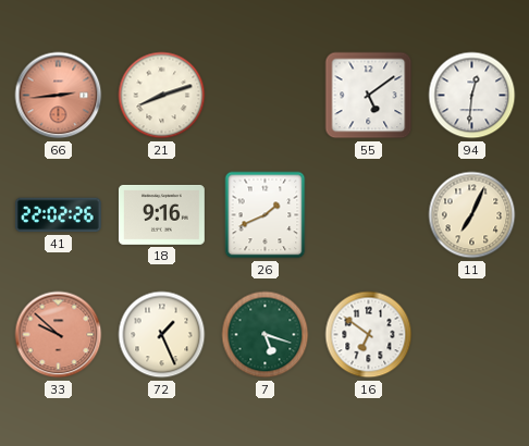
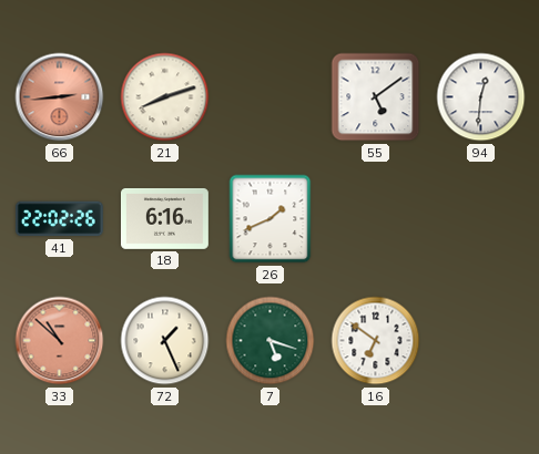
18: 9:16 -> 6:16 (164, 218)
11: 7:04 -> none (472, 215)
33: 9:52 -> 10:52 (60, 341)
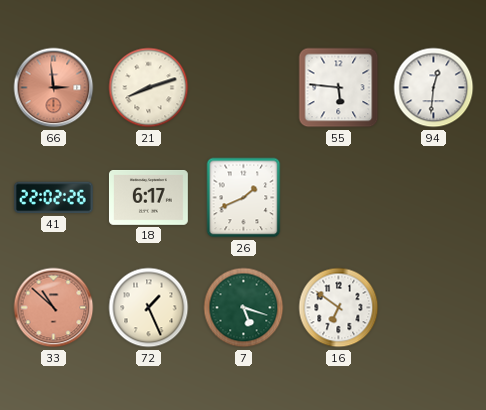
66: 2:44 -> 2:59 (54, 88)
55: 5:09 -> 5:46 (339, 88)
18: 6:16 -> 6:17 (148, 197)
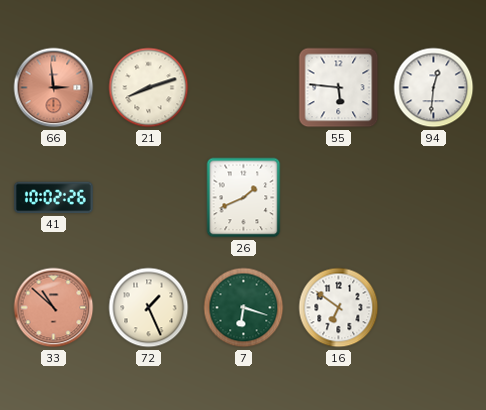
41: 22:02 -> 10:02 (53, 198)
18: 6:17 -> none (148, 197)
7: 5:18 -> 6:18 (244, 308)
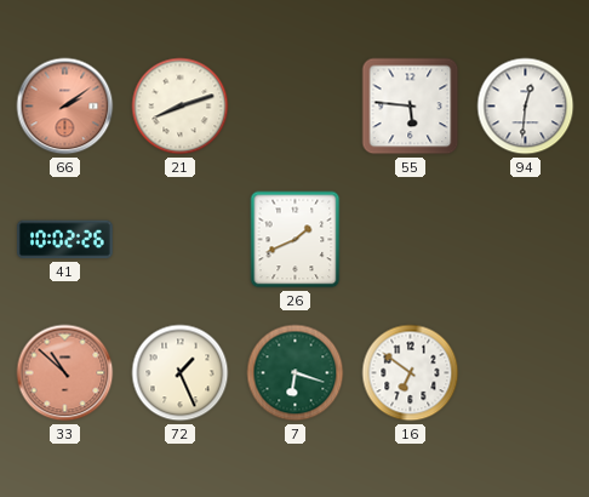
66: 2:59 -> 2:09 (65, 107)
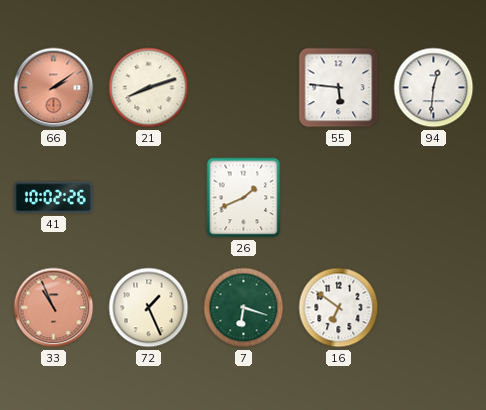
33: 10:52 -> 10:56 (54, 308)
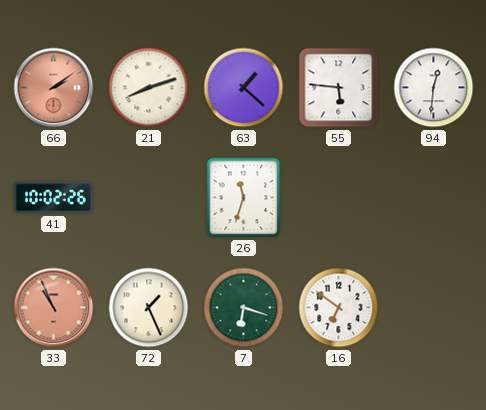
63: none -> 1:22 (244, 88)
26: 1:41 -> 11:33 (244, 198)
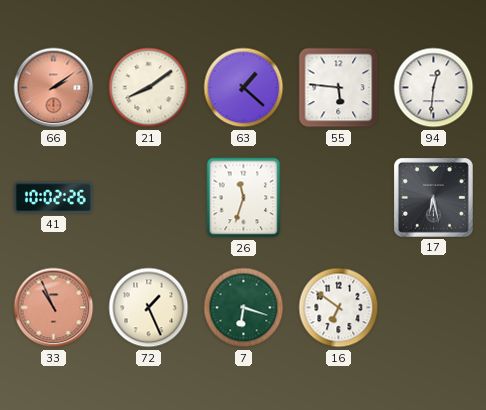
21: 8:12 -> 8:09 (149, 88)
17: none -> 6:28 (433, 197)
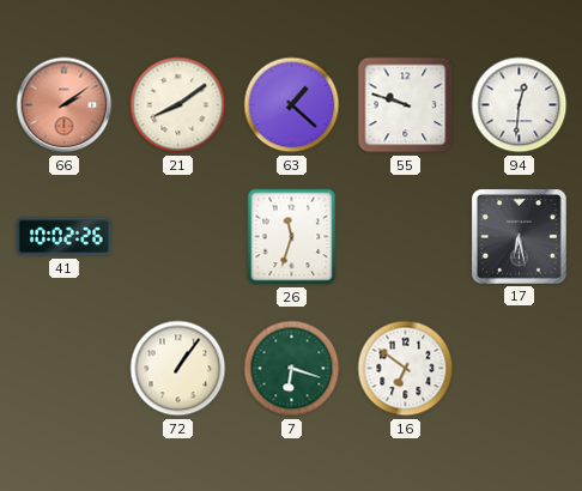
55: 5:46 -> 9:48 (406, 105)
33: 10:56 -> none (54, 308)
72: 1:26 -> 1:06 (178, 369)
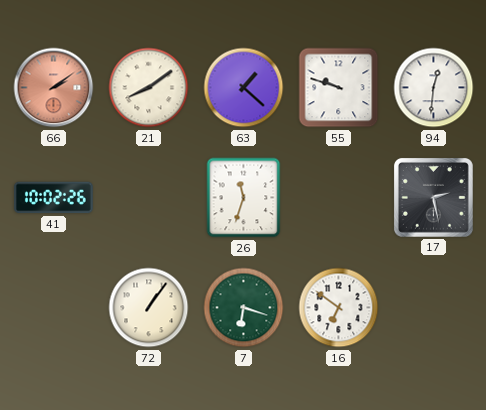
17: 6:28 -> 2:28 (433, 197)
